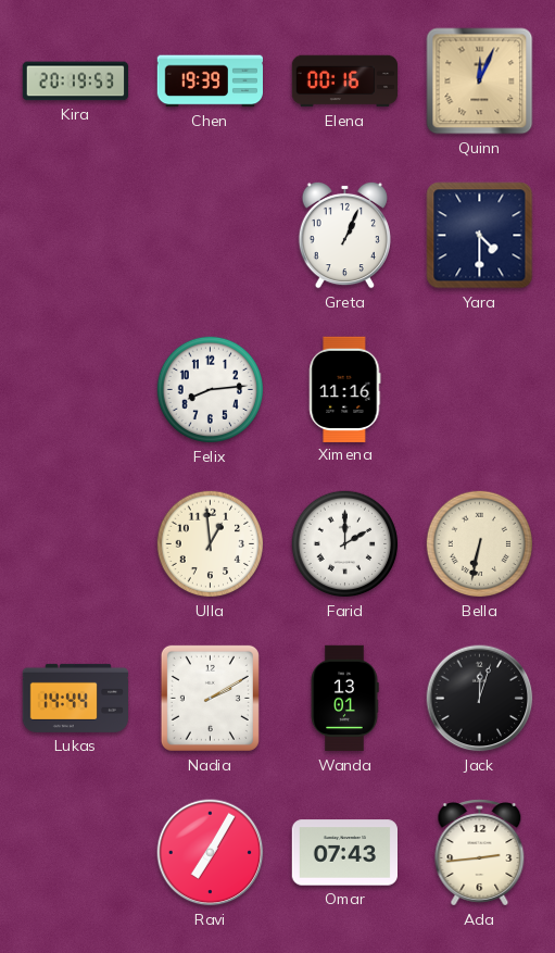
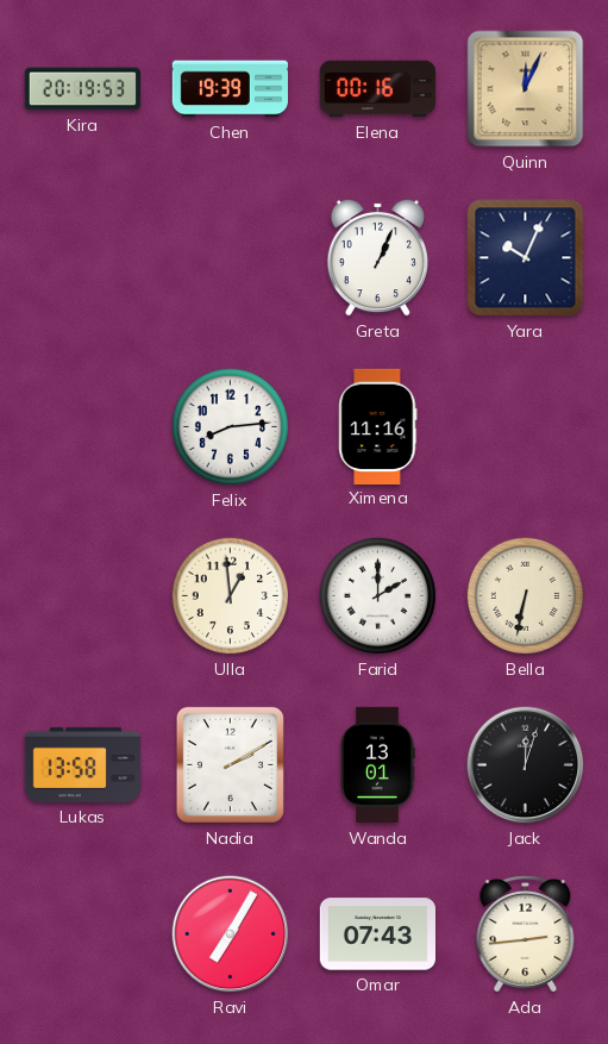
Yara: 4:30 -> 10:04 (526, 258)
Lukas: 14:44 -> 13:58 (82, 764)
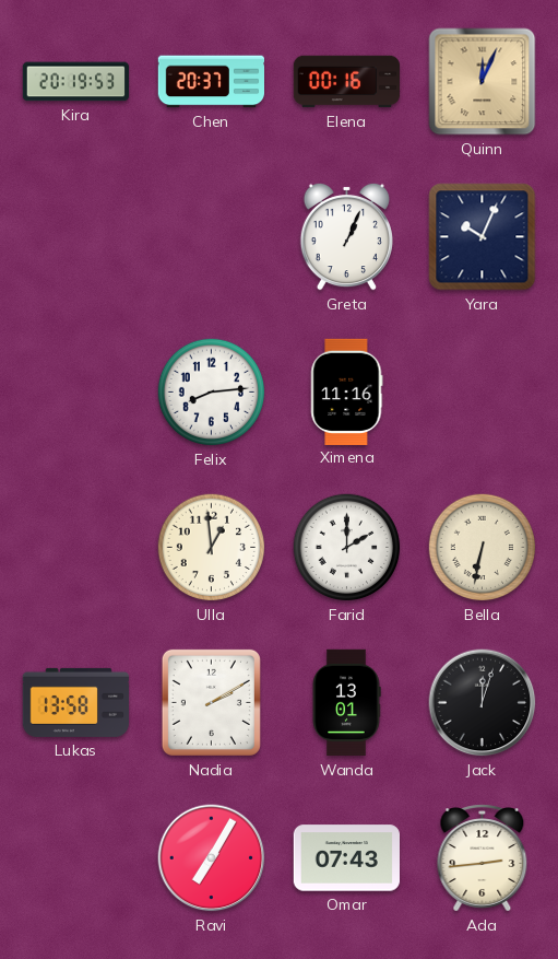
Chen: 19:39 -> 20:37 (211, 82)
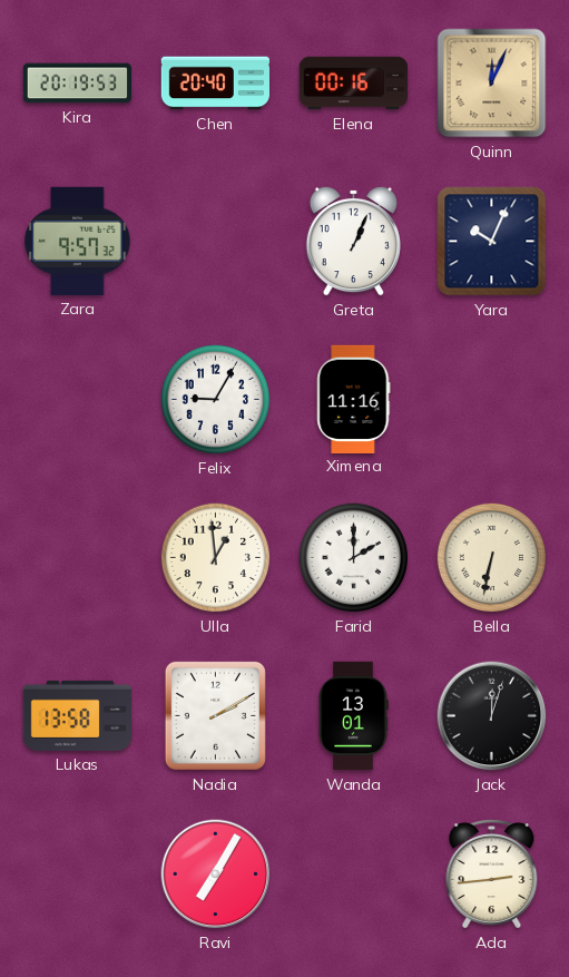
Chen: 20:37 -> 20:40 (215, 84)
Zara: none -> 9:57 (78, 241)
Felix: 8:14 -> 9:05 (216, 400)
Omar: 07:43 -> none (346, 858)
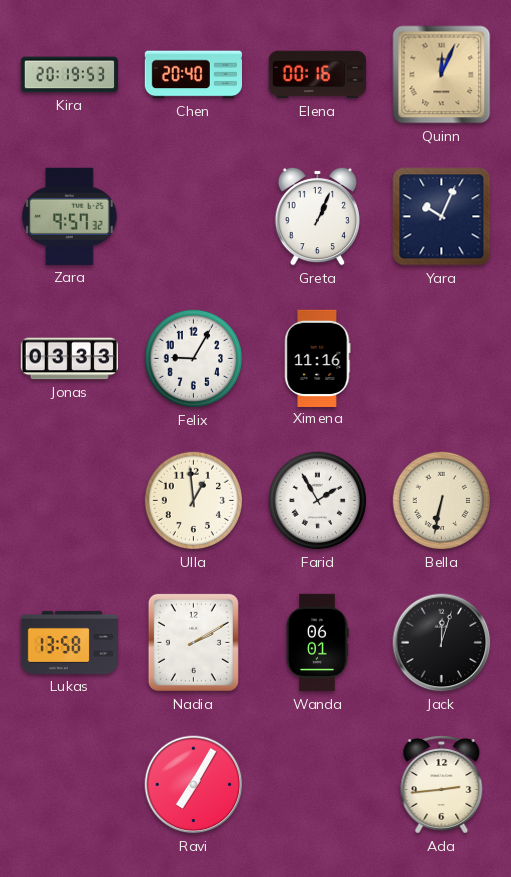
Jonas: none -> 03:33 (69, 359)
Farid: 2:00 -> 1:55 (318, 501)
Wanda: 13:01 -> 06:01 (317, 643)
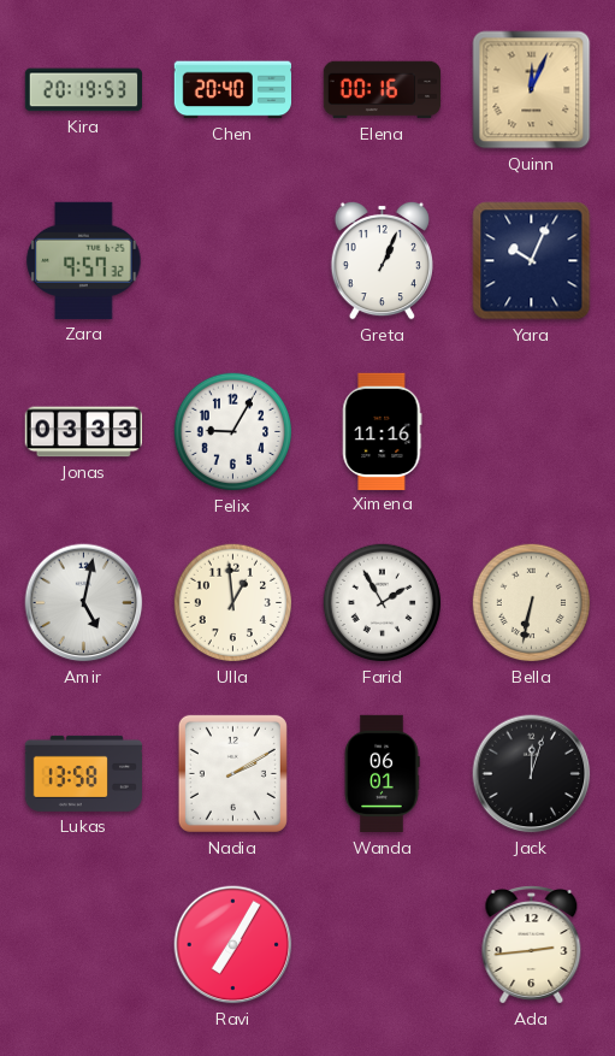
Amir: none -> 5:02 (84, 603)
